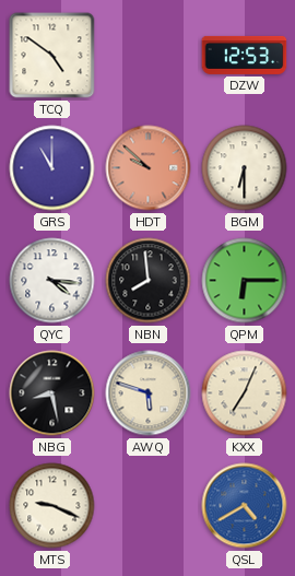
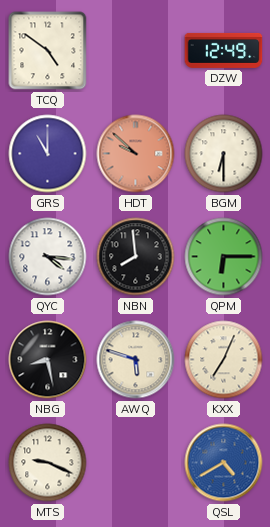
DZW: 12:53 -> 12:49 (224, 50)
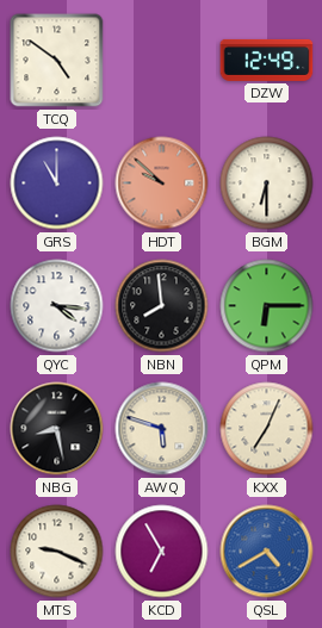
KCD: none -> 6:55 (162, 552)
